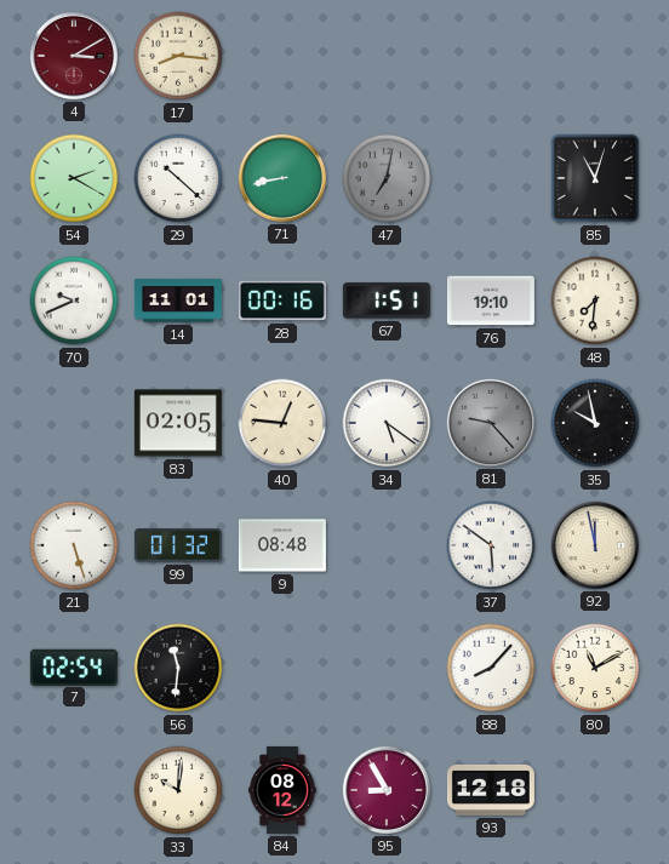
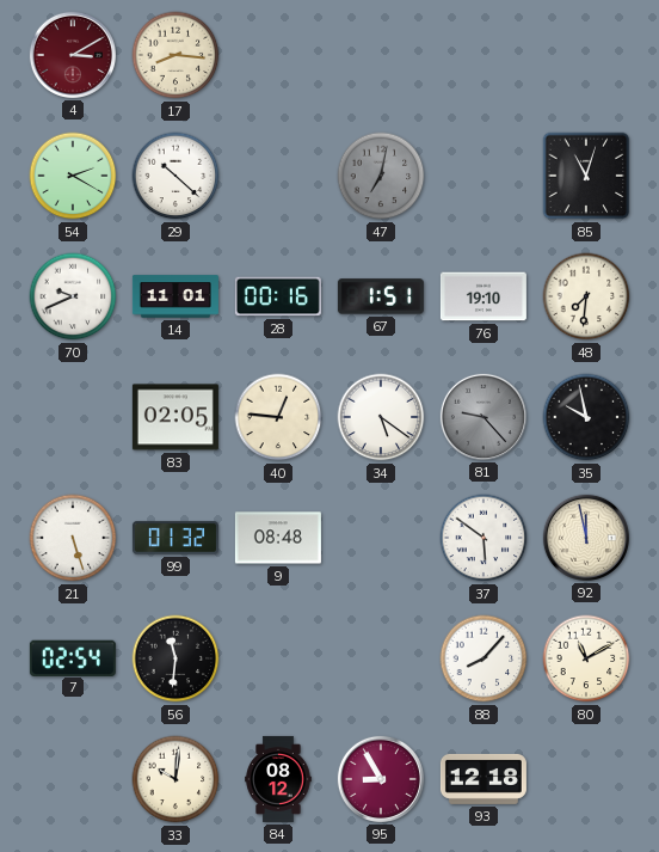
71: 8:43 -> none (282, 178)
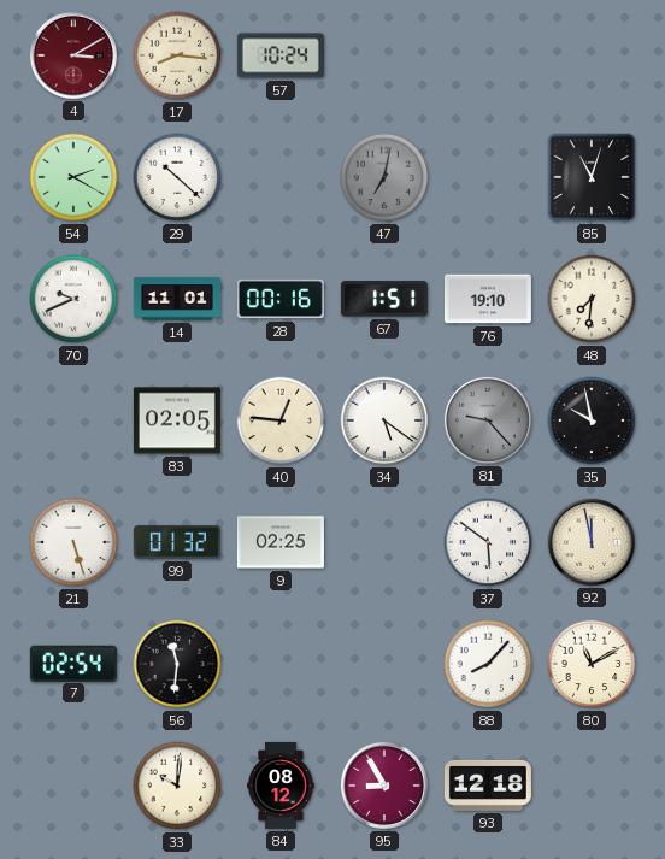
57: none -> 10:24 (281, 55)
9: 08:48 -> 02:25 (281, 542)
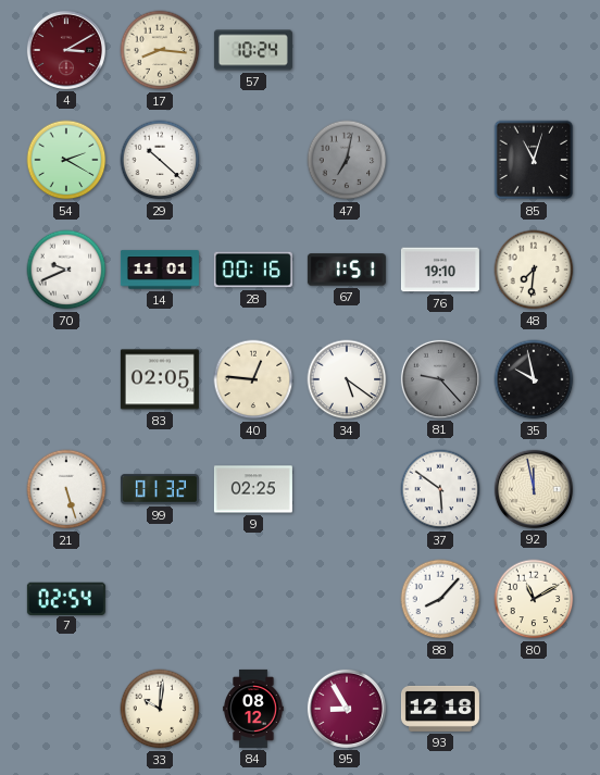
56: 11:31 -> none (177, 664)
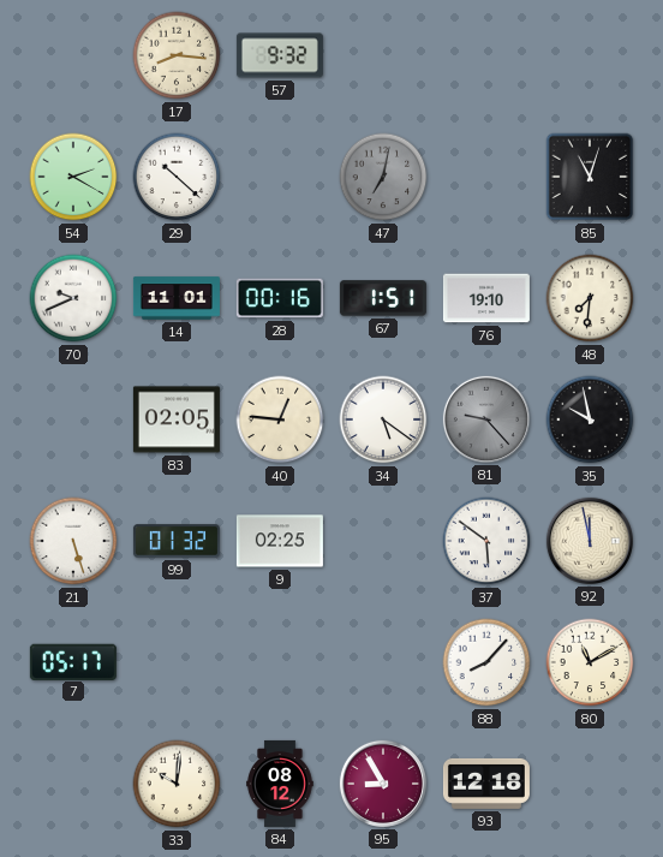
4: 3:10 -> none (66, 50)
57: 10:24 -> 9:32 (280, 55)
7: 02:54 -> 05:17 (73, 661)
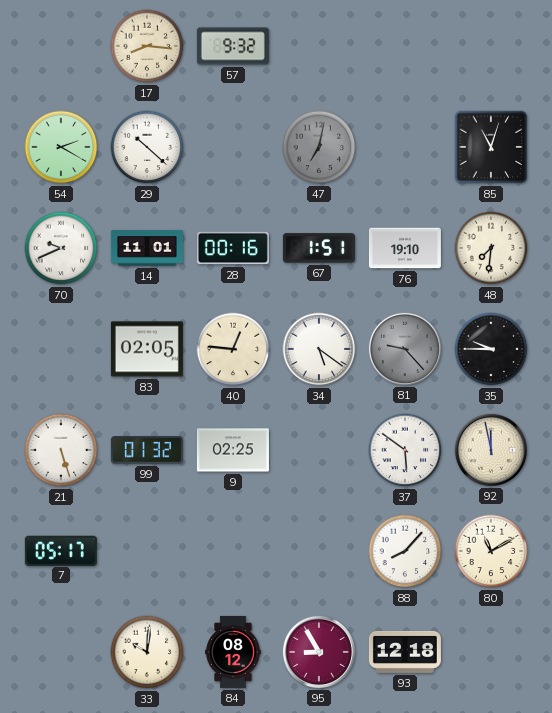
35: 9:58 -> 9:45 (491, 349)
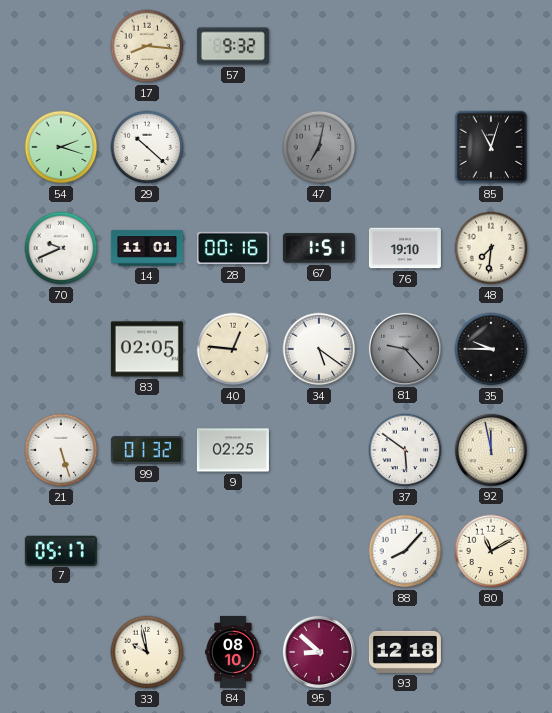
54: 2:20 -> 2:18 (61, 147)
33: 10:01 -> 9:58 (147, 652)
84: 08:12 -> 08:10 (233, 652)
95: 8:55 -> 8:52 (319, 652)
